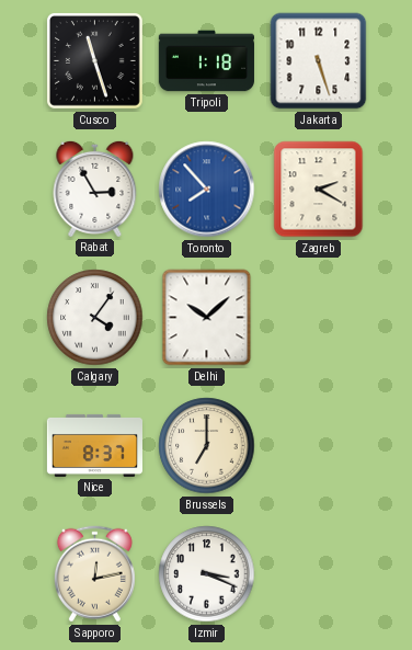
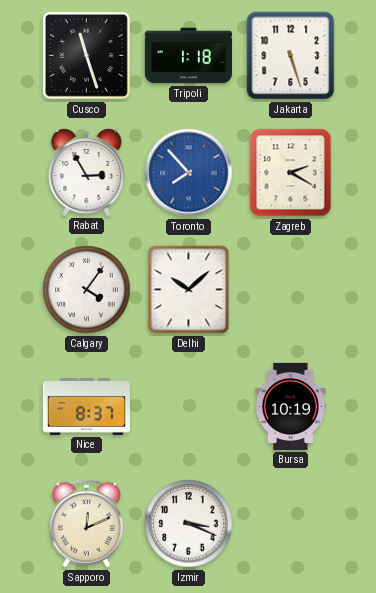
Brussels: 7:00 -> none (207, 446)
Bursa: none -> 10:19 (291, 406)
Sapporo: 12:13 -> 12:11 (86, 524)
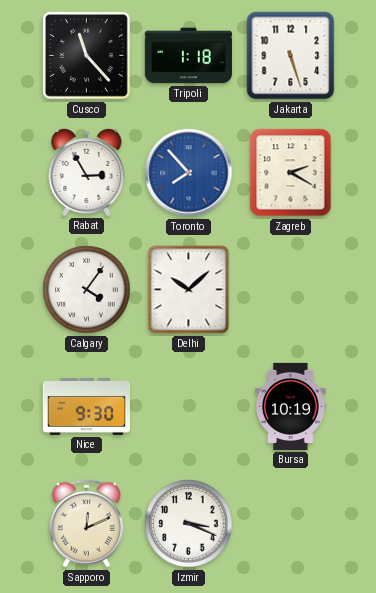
Cusco: 11:27 -> 11:23 (86, 55)
Nice: 8:37 -> 9:30 (86, 406)
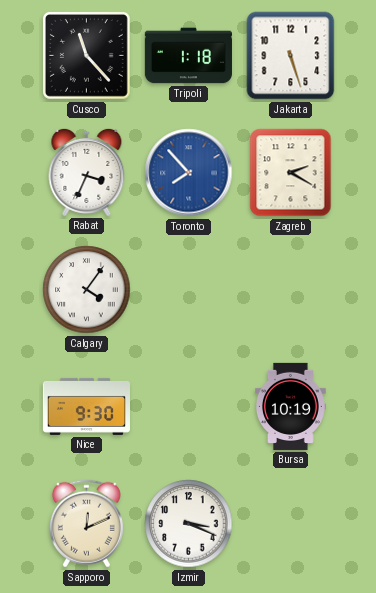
Rabat: 2:55 -> 3:34 (87, 172)
Delhi: 10:08 -> none (189, 290)
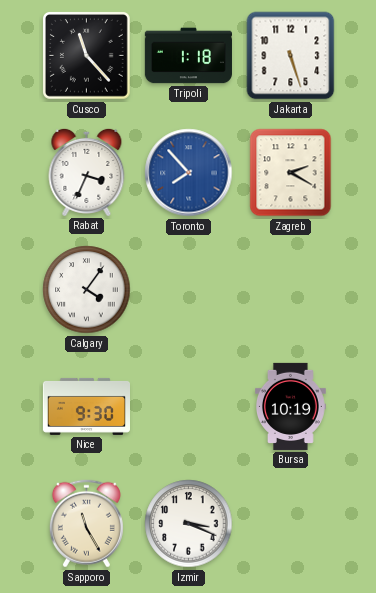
Sapporo: 12:11 -> 11:25 (86, 524)
